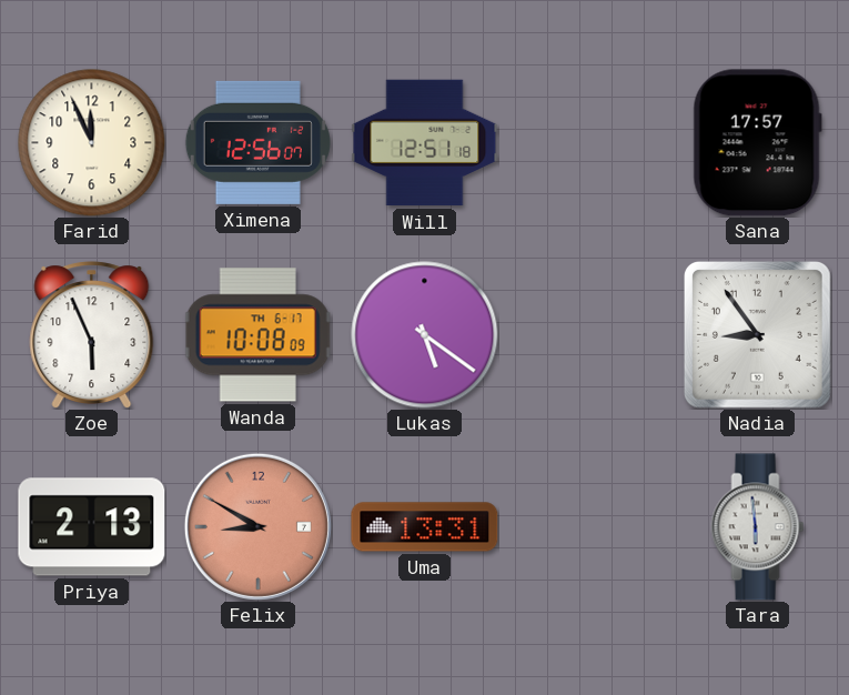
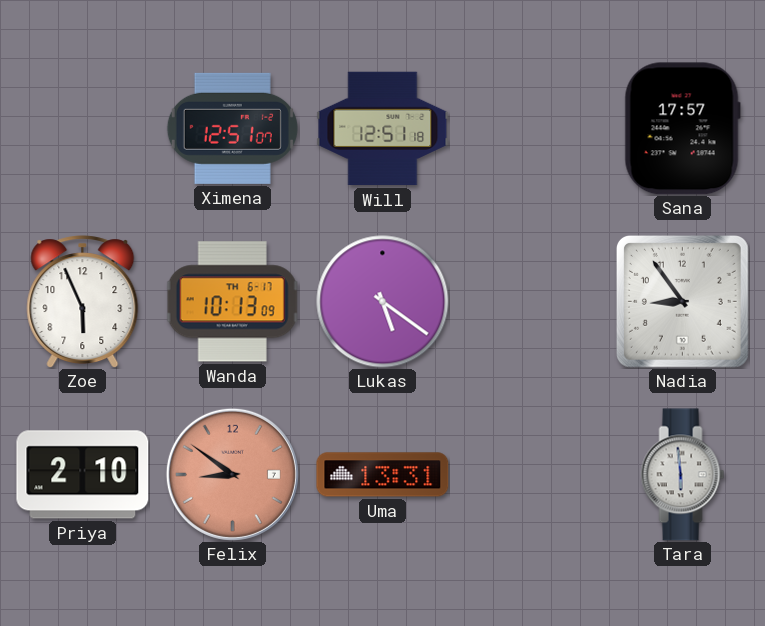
Farid: 11:56 -> none (92, 143)
Ximena: 12:56 -> 12:51 (232, 128)
Wanda: 10:08 -> 10:13 (232, 302)
Priya: 2:13 -> 2:10 (83, 475)
Felix: 8:50 -> 8:51 (232, 474)
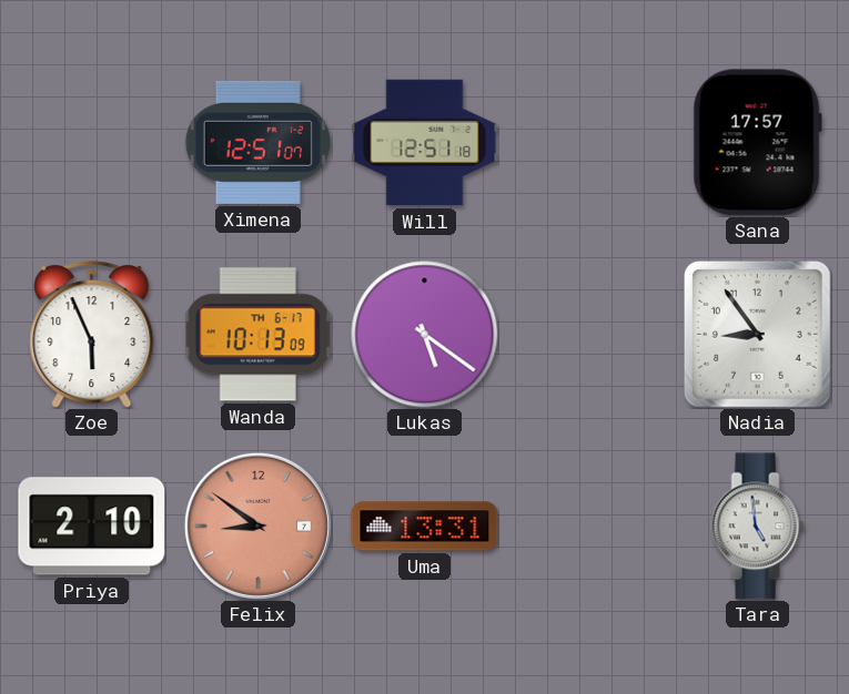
Tara: 5:59 -> 4:59 (758, 527)
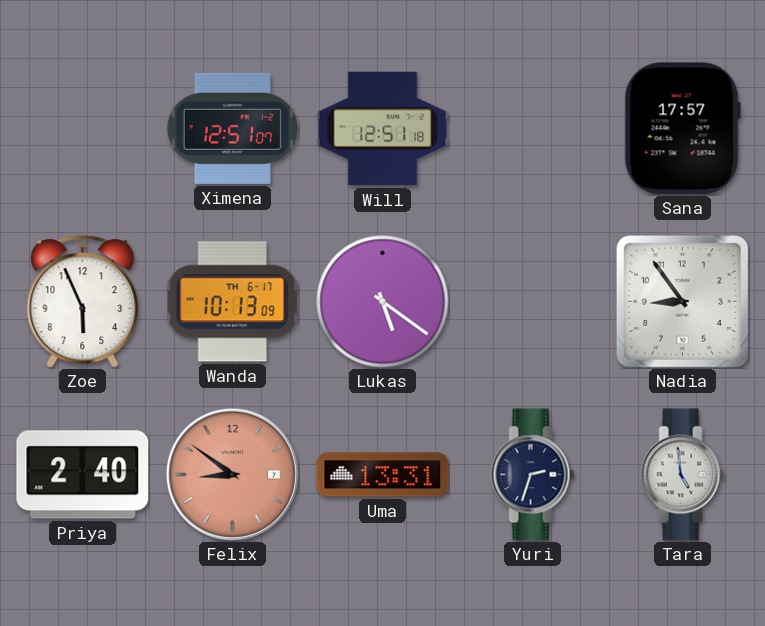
Priya: 2:10 -> 2:40 (83, 475)
Yuri: none -> 2:33 (533, 475)
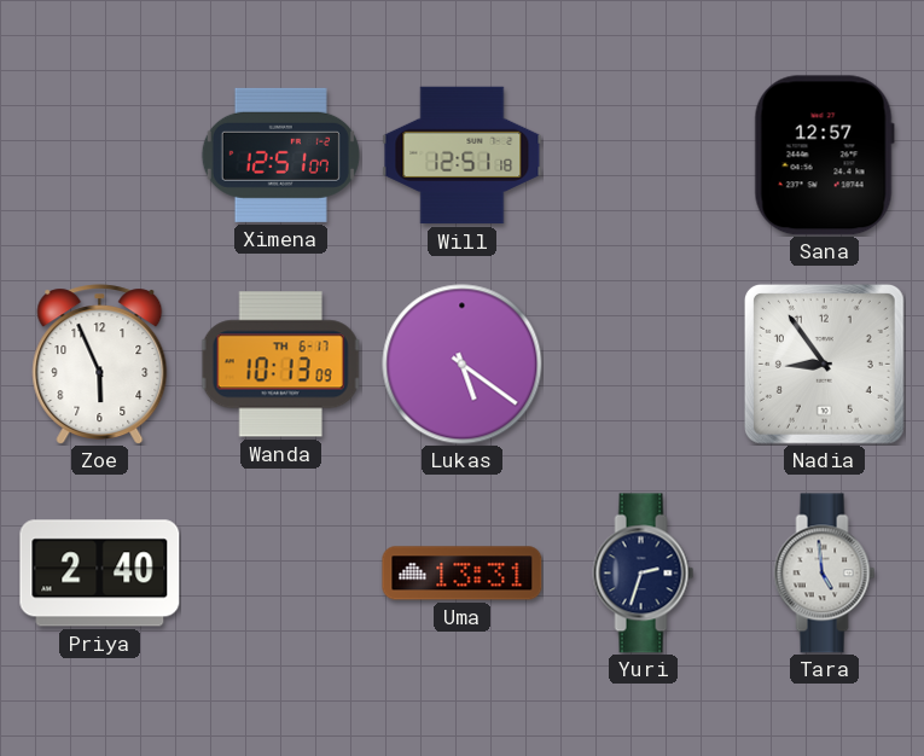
Sana: 17:57 -> 12:57 (824, 156)
Felix: 8:51 -> none (232, 474)
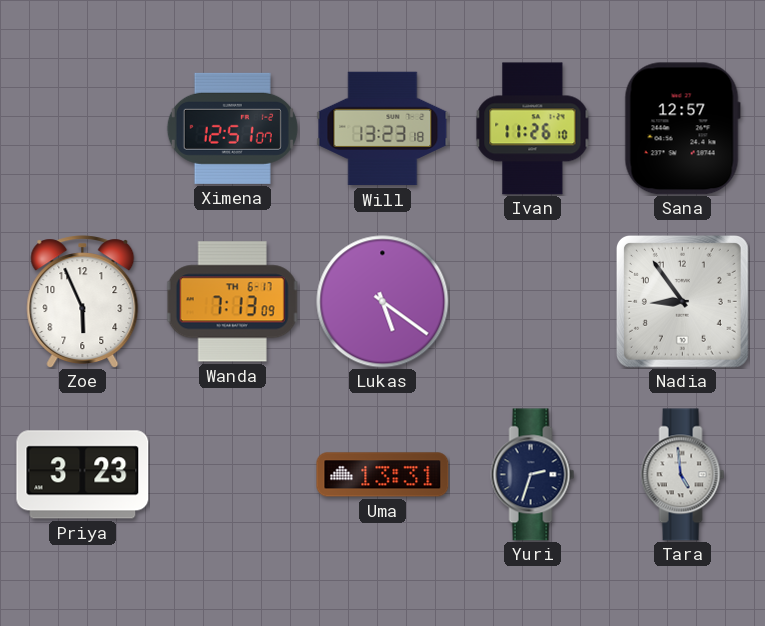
Will: 12:51 -> 13:23 (383, 129)
Ivan: none -> 11:26 (533, 129)
Wanda: 10:13 -> 7:13 (232, 302)
Priya: 2:40 -> 3:23 (83, 475)
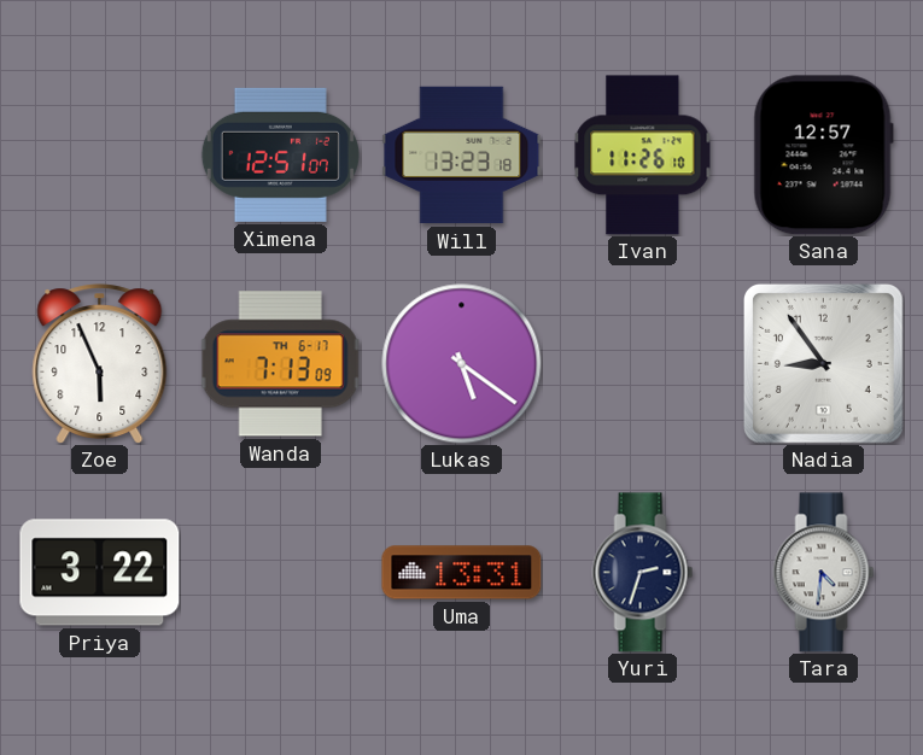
Priya: 3:23 -> 3:22 (100, 573)
Tara: 4:59 -> 4:31 (824, 573)
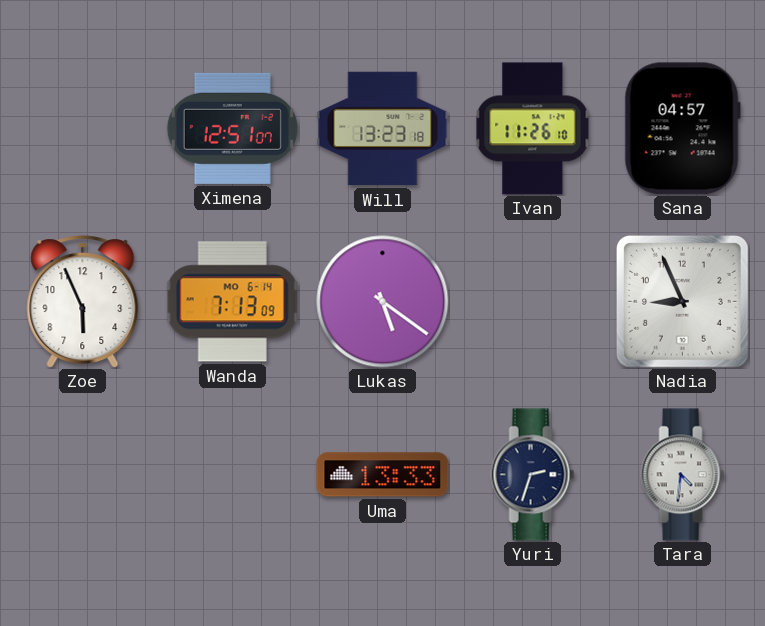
Sana: 12:57 -> 04:57 (682, 129)
Wanda date: TH 6-17 -> MO 6-14 (232, 302)
Nadia: 8:54 -> 8:56 (682, 301)
Priya: 3:22 -> none (100, 573)
Uma: 13:31 -> 13:33 (383, 475)
